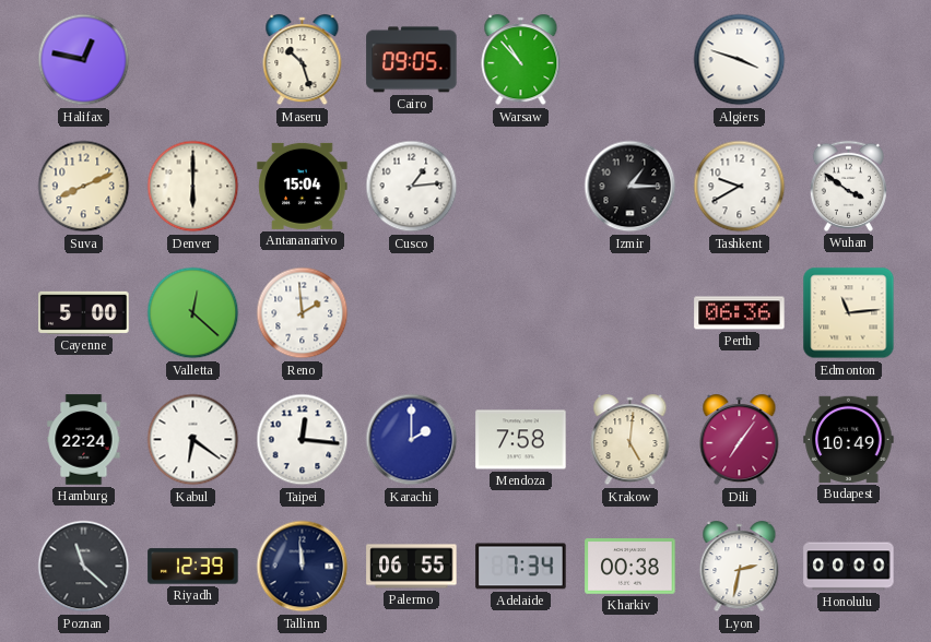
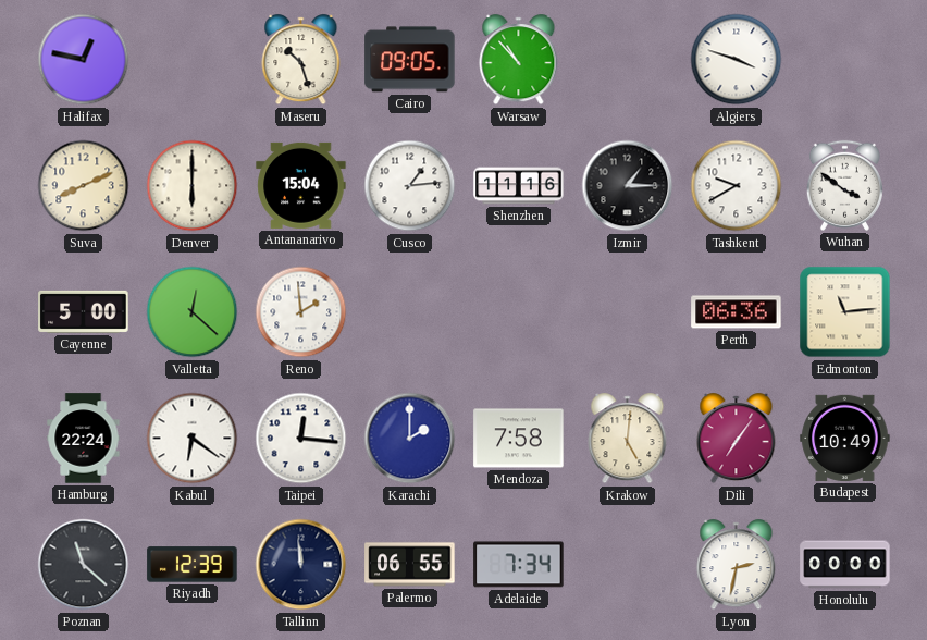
Shenzhen: none -> 11:16 (519, 186)
Kharkiv: 00:38 -> none (631, 567)
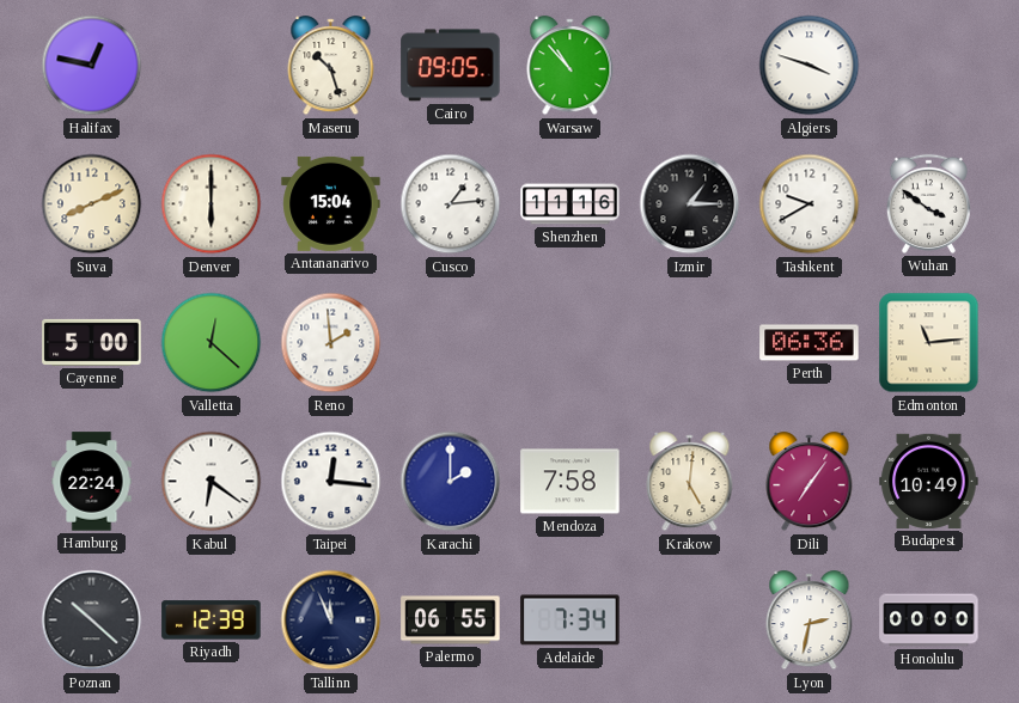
Poznan: 11:22 -> 10:22 (92, 621)
Tallinn: 11:59 -> 11:56 (331, 621)
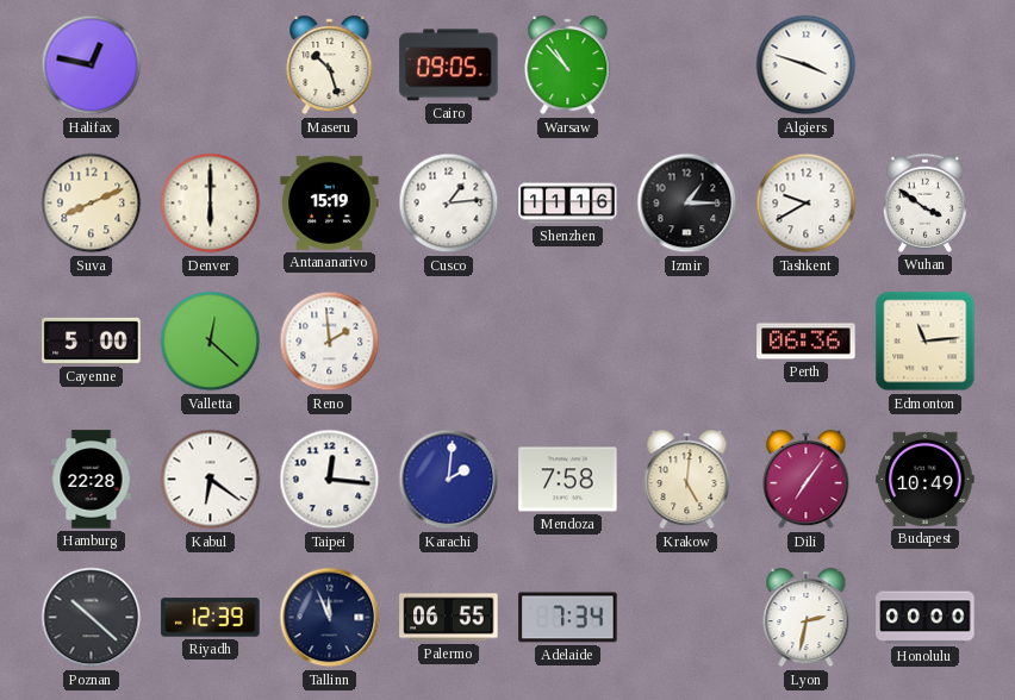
Antananarivo: 15:04 -> 15:19 (330, 202)
Hamburg: 22:24 -> 22:28 (92, 480)
Karachi: 2:00 -> 2:01 (449, 480)
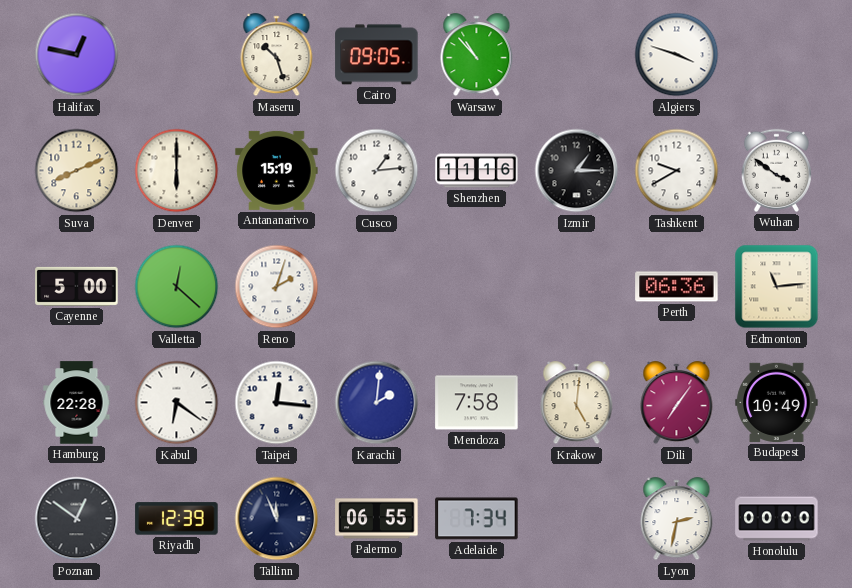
Reno: 1:59 -> 2:03 (277, 287)
Poznan: 10:22 -> 12:51 (77, 519)
